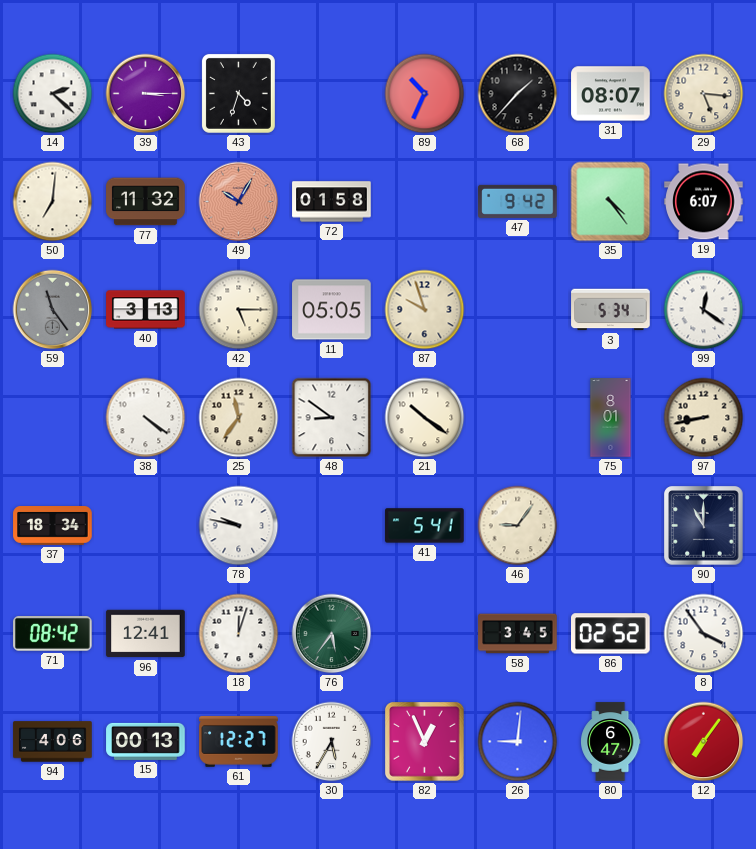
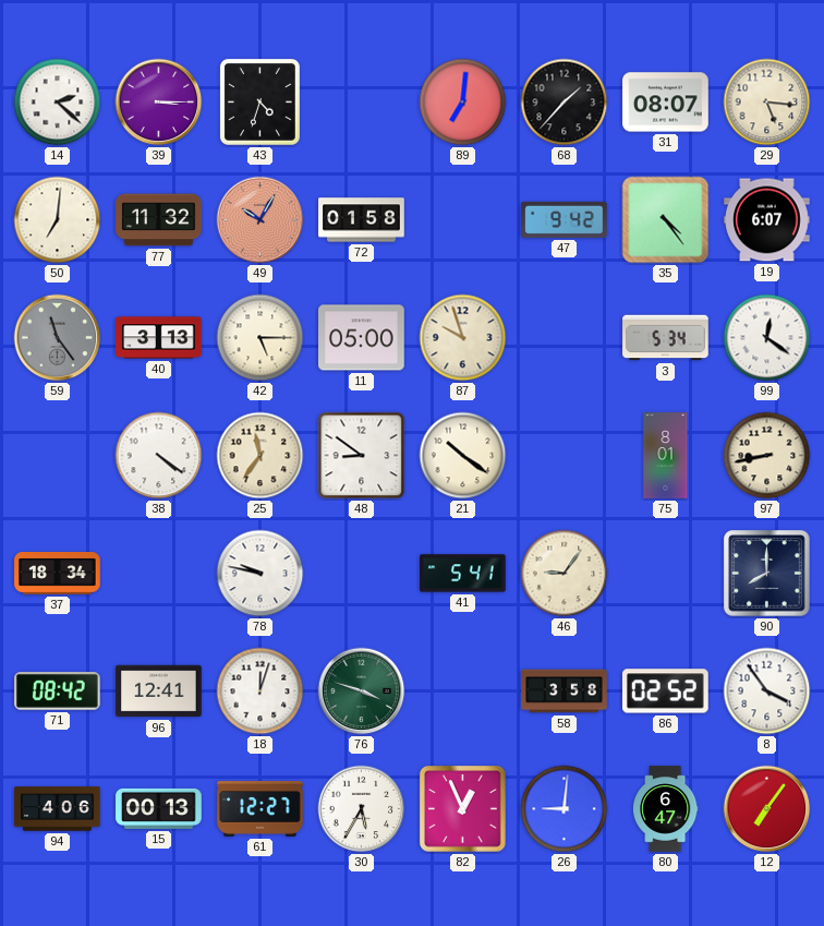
89: 10:34 -> 7:01 (463, 103)
11: 05:05 -> 05:00 (362, 338)
90: 11:00 -> 8:00 (767, 574)
76: 5:36 -> 3:48 (362, 692)
58: 3:45 -> 3:58 (565, 692)
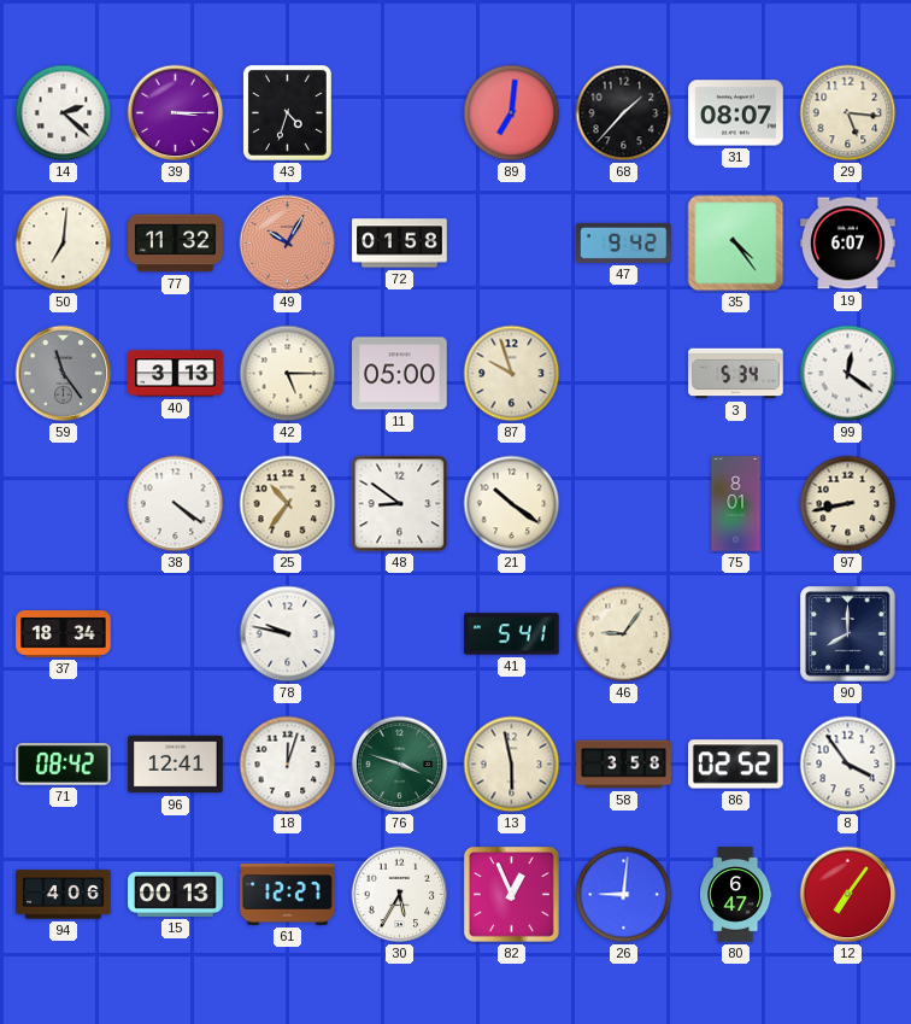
25: 11:36 -> 10:36 (288, 504)
13: none -> 5:58 (512, 765)
